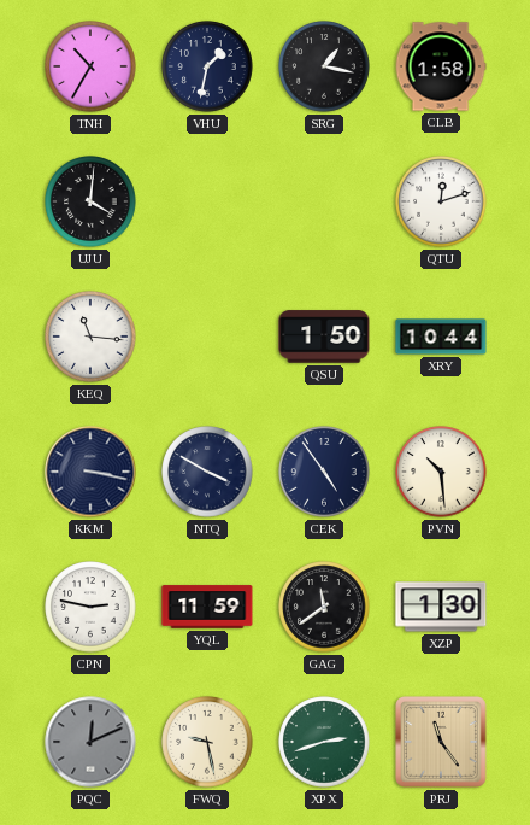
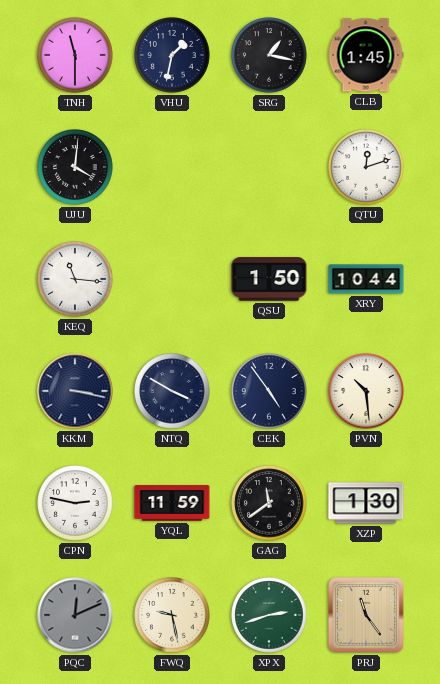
TNH: 10:35 -> 11:30 (75, 55)
CLB: 1:58 -> 1:45 (366, 55)
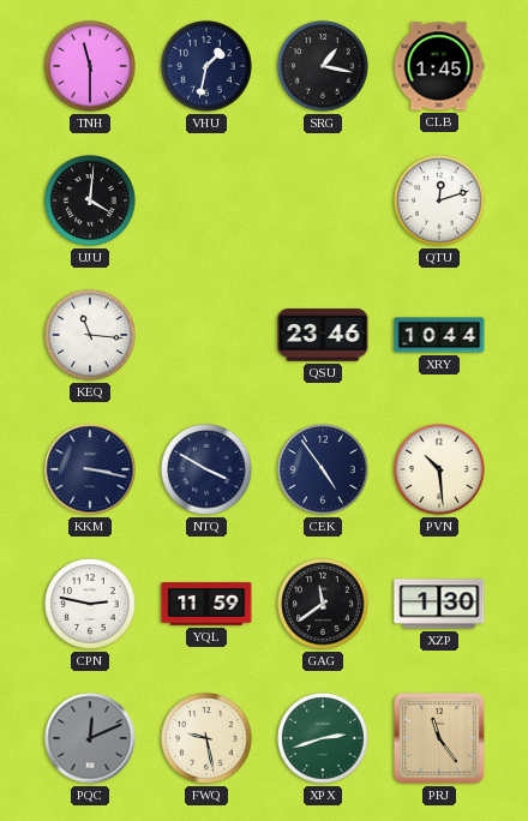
QSU: 1:50 -> 23:46 (323, 335)
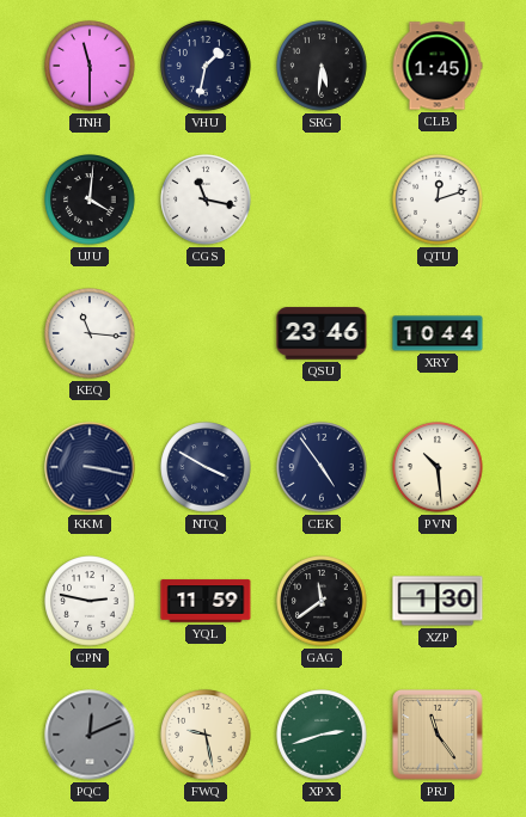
SRG: 1:17 -> 5:31 (322, 66)
CGS: none -> 11:17 (206, 199)
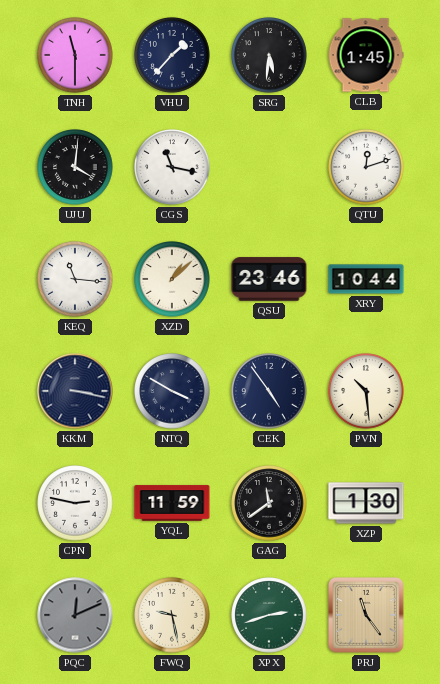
VHU: 1:32 -> 1:37 (172, 55)
XZD: none -> 1:08 (172, 279)
